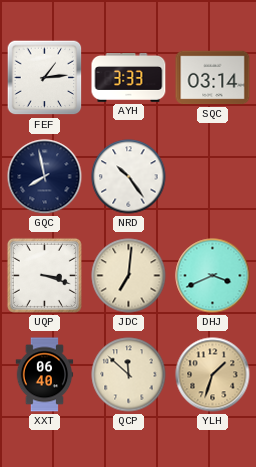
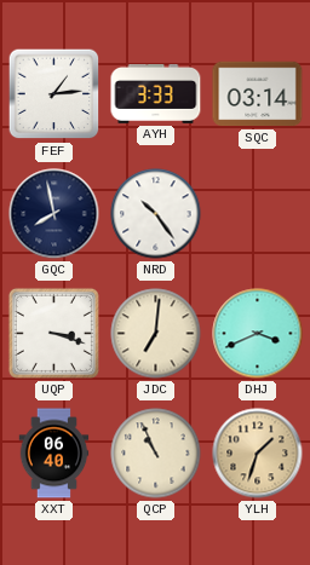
QCP: 11:52 -> 10:56 (156, 454)
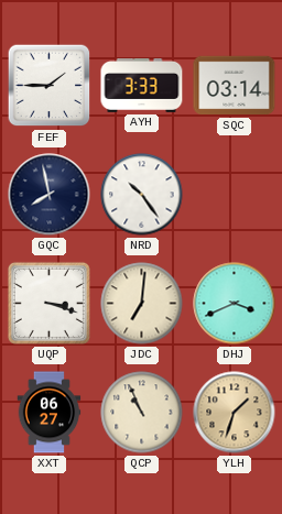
FEF: 1:14 -> 1:45 (50, 86)
XXT: 06:40 -> 06:27 (50, 413)
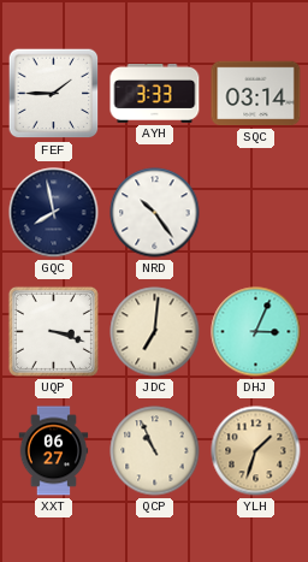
DHJ: 3:41 -> 3:04 (256, 332)
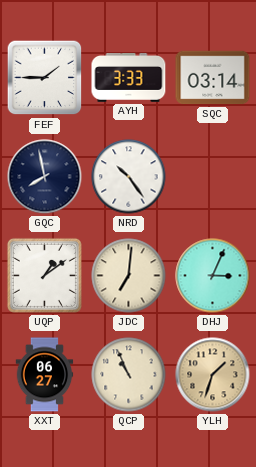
UQP: 3:18 -> 1:09 (44, 275)
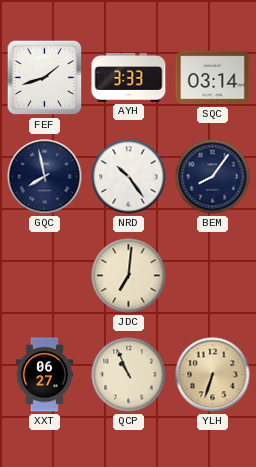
FEF: 1:45 -> 1:42 (45, 78)
BEM: none -> 8:06 (213, 177)
UQP: 1:09 -> none (44, 275)
DHJ: 3:04 -> none (213, 276)
YLH: 1:33 -> 6:33 (213, 375)
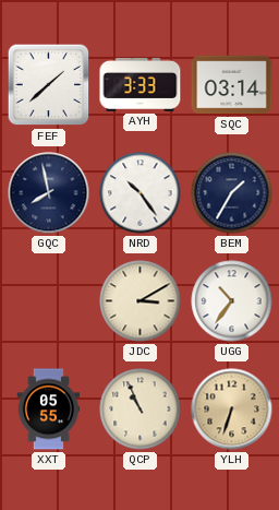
FEF: 1:42 -> 1:38 (49, 85)
BEM: 8:06 -> 1:35 (232, 193)
JDC: 7:01 -> 3:10 (141, 301)
UGG: none -> 10:36 (232, 301)
XXT: 06:27 -> 05:55 (49, 410)
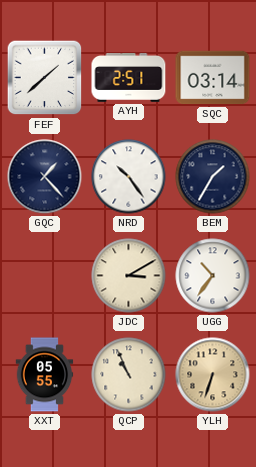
AYH: 3:33 -> 2:51 (129, 78)
GQC: 7:58 -> 1:23 (45, 177)
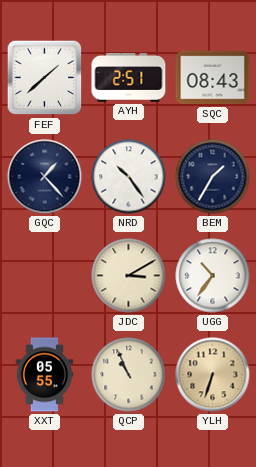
SQC: 03:14 -> 08:43 (213, 78)
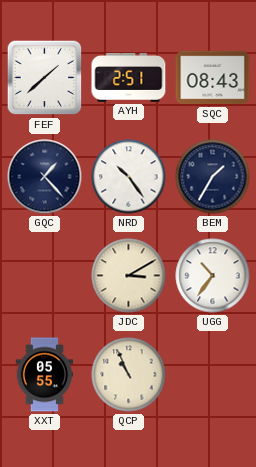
YLH: 6:33 -> none (213, 375)
